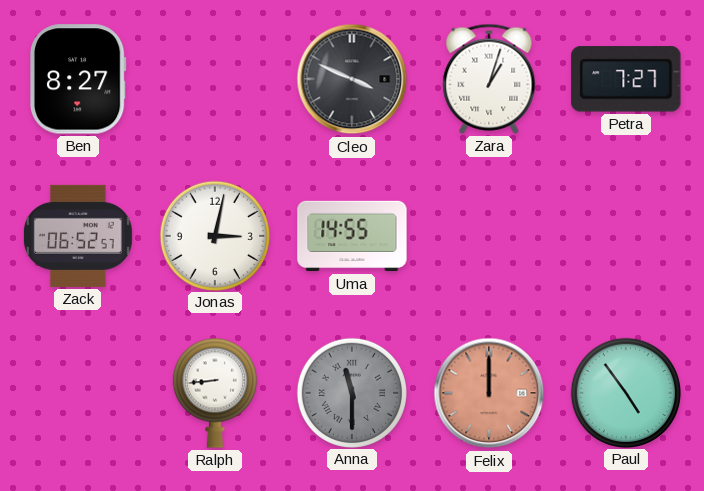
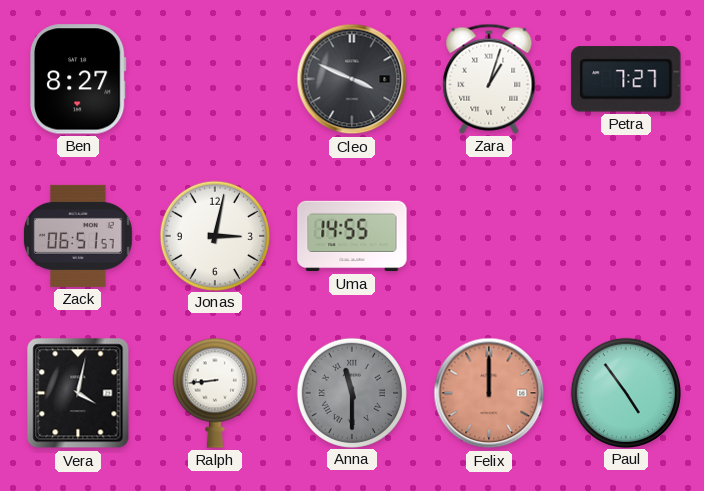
Zack: 06:52 -> 06:51 (78, 236)
Vera: none -> 4:02 (78, 393)
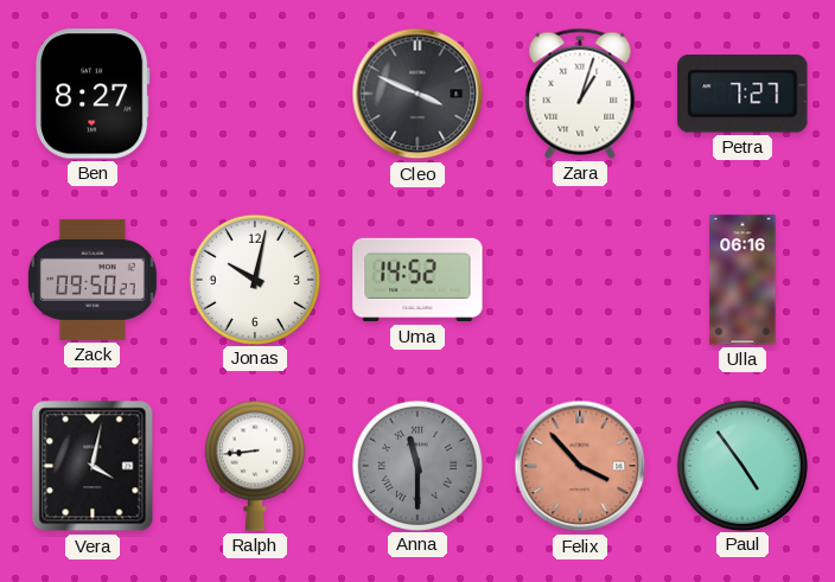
Zack: 06:51 -> 09:50 (93, 280)
Jonas: 3:02 -> 10:02 (254, 279)
Uma: 14:55 -> 14:52 (417, 280)
Ulla: none -> 06:16 (742, 280)
Felix: 12:00 -> 3:53 (580, 466)
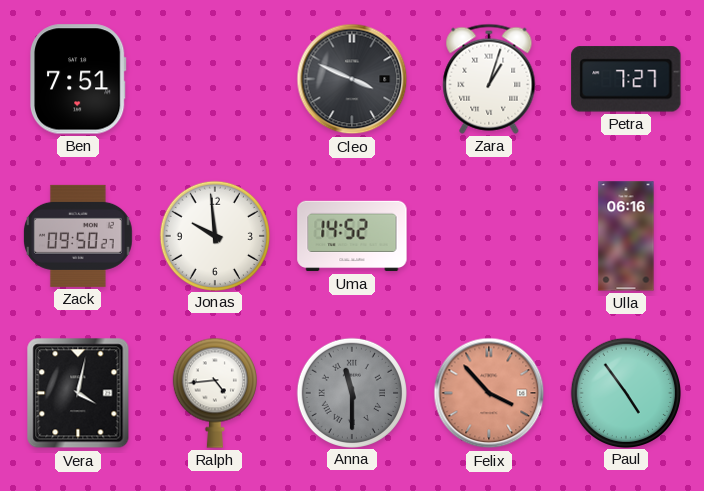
Ben: 8:27 -> 7:51 (78, 79)
Jonas: 10:02 -> 9:59 (214, 235)
Ralph: 8:44 -> 4:44 (215, 393)
